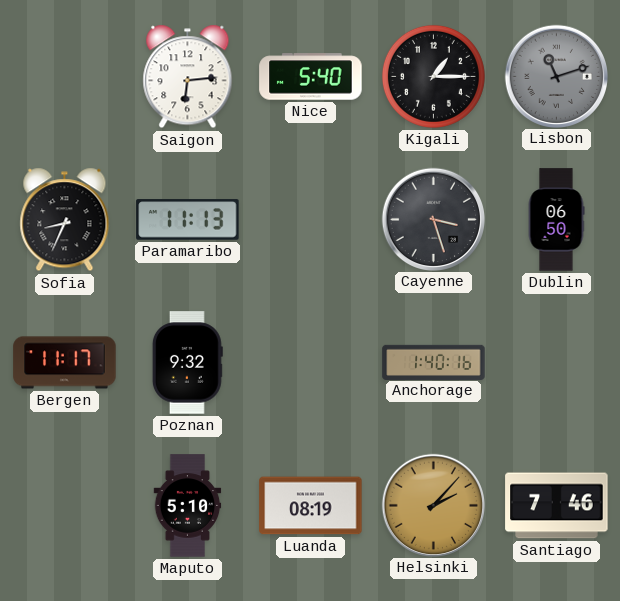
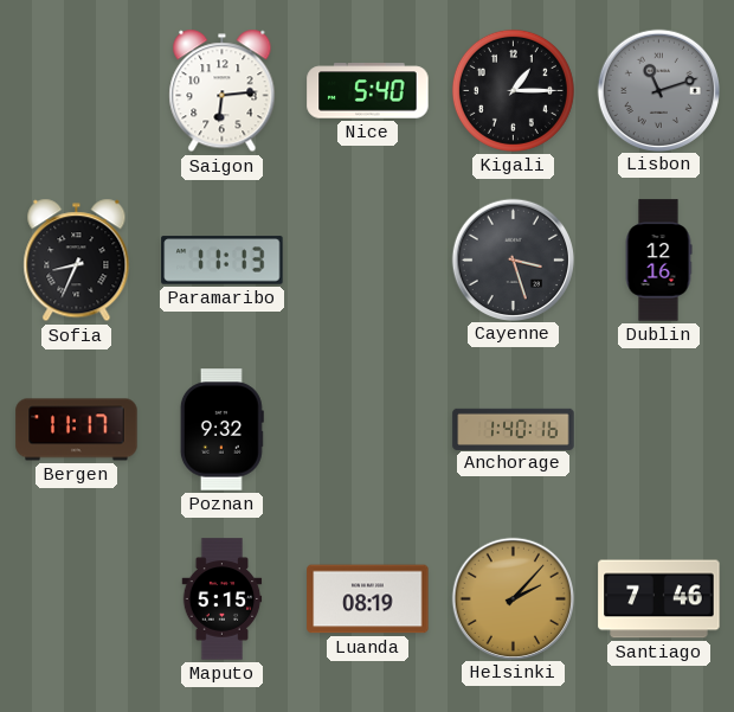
Dublin: 06:50 -> 12:16 (658, 261)
Maputo: 5:10 -> 5:15 (223, 599)
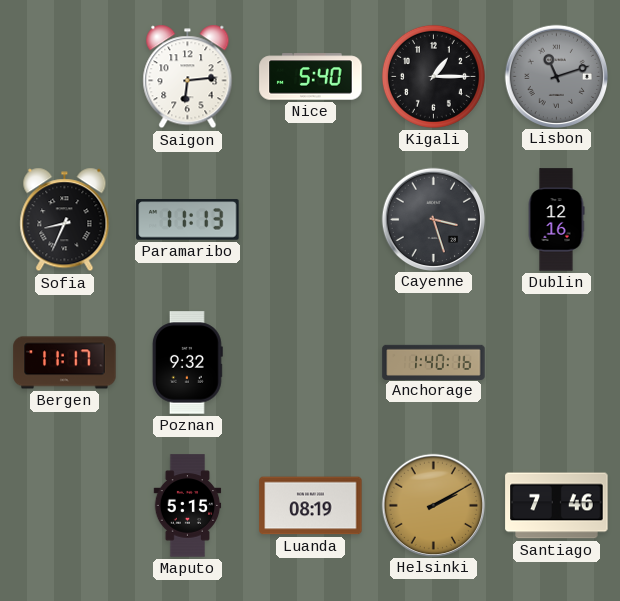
Helsinki: 2:07 -> 2:10 (433, 505)
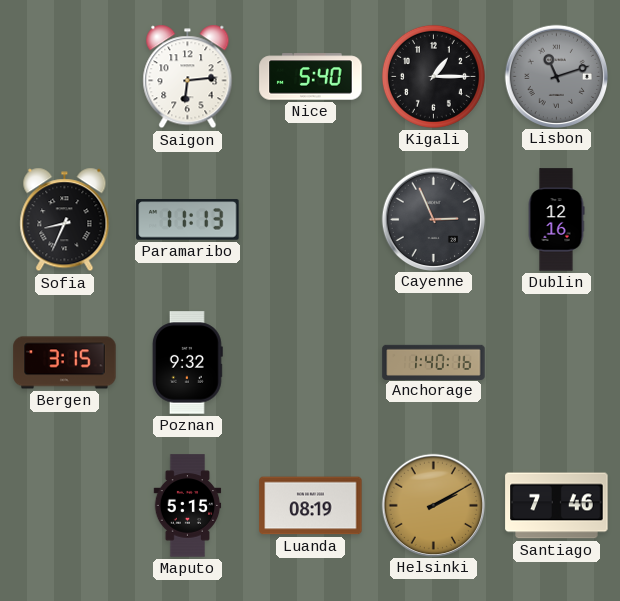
Cayenne: 3:27 -> 2:56 (433, 219)
Bergen: 11:17 -> 3:15 (65, 363)
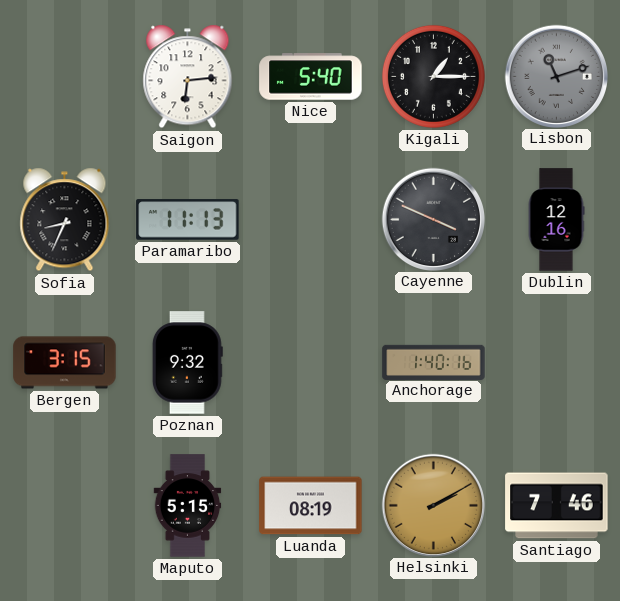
Cayenne: 2:56 -> 3:49 (433, 219)
